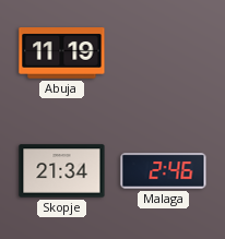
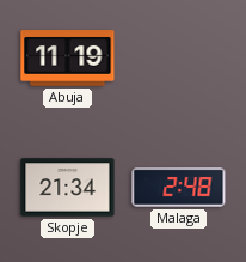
Malaga: 2:46 -> 2:48 (179, 188)
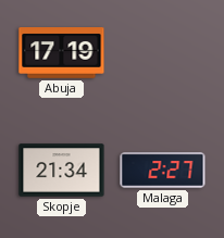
Abuja: 11:19 -> 17:19 (62, 53)
Malaga: 2:48 -> 2:27 (163, 171)
